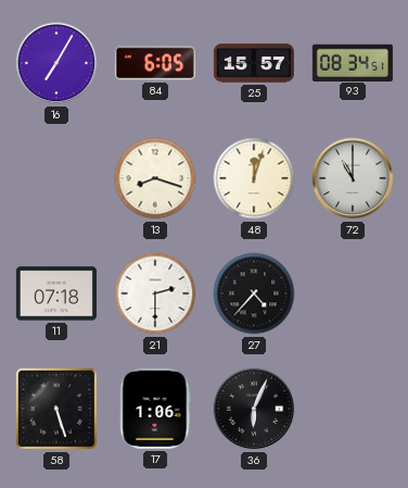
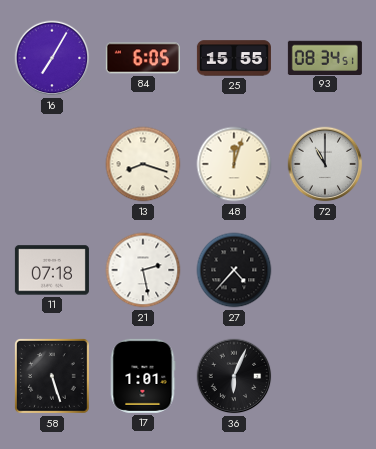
25: 15:57 -> 15:55 (234, 58)
21: 2:30 -> 2:28 (143, 270)
17: 1:06 -> 1:01 (143, 376)
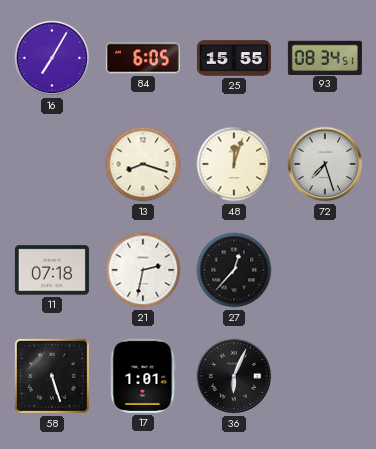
72: 11:00 -> 7:27 (325, 164)
21: 2:28 -> 2:32 (143, 270)
27: 4:37 -> 12:37 (234, 270)
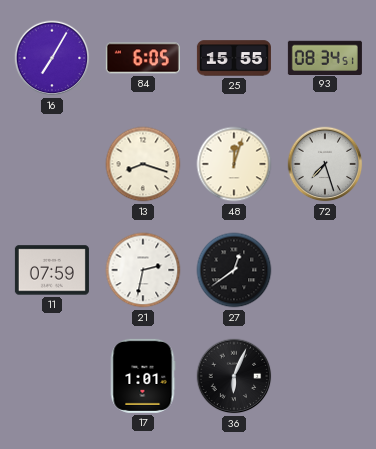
11: 07:18 -> 07:59 (52, 270)
27: 12:37 -> 12:39 (234, 270)
58: 5:27 -> none (53, 377)
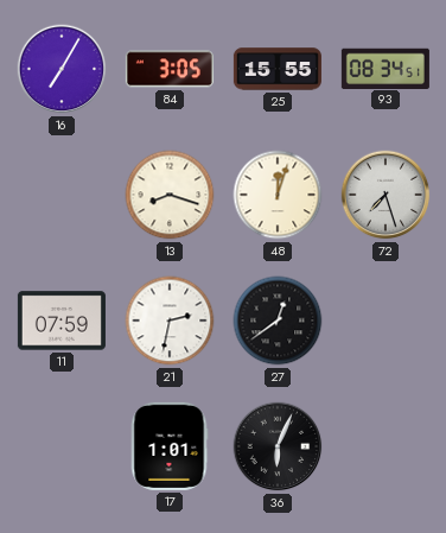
84: 6:05 -> 3:05 (170, 69)
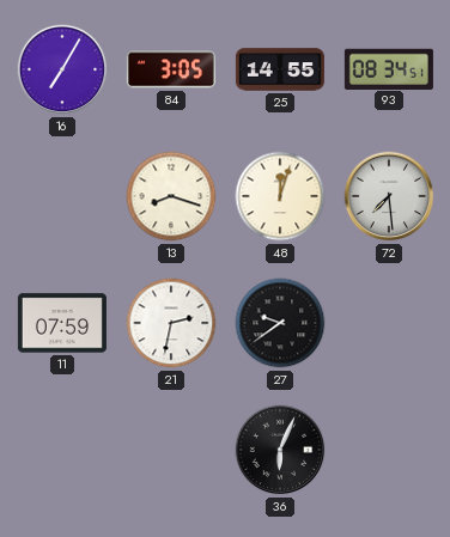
25: 15:55 -> 14:55 (280, 69)
72: 7:27 -> 7:29 (389, 196)
27: 12:39 -> 9:39 (280, 323)
17: 1:01 -> none (170, 446)
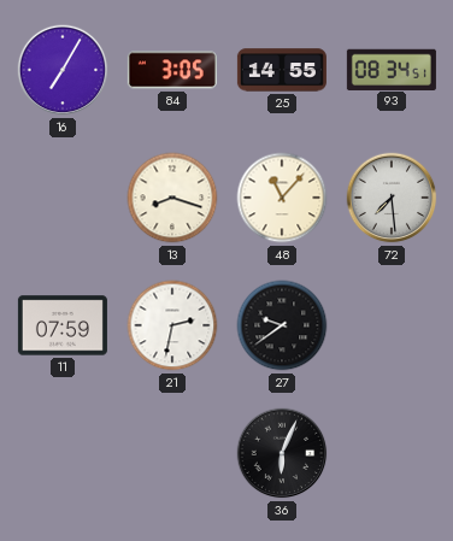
48: 12:03 -> 11:07 (282, 198)
